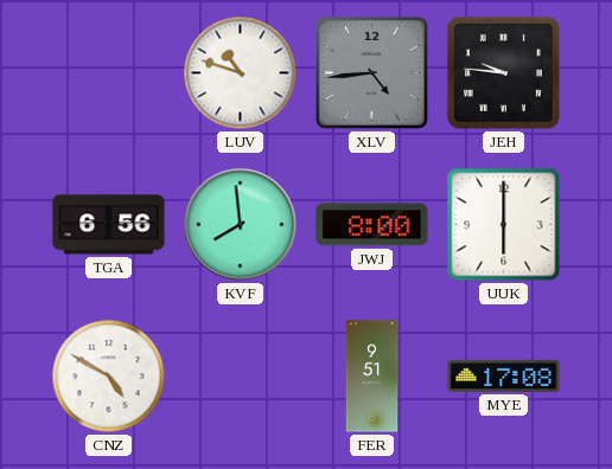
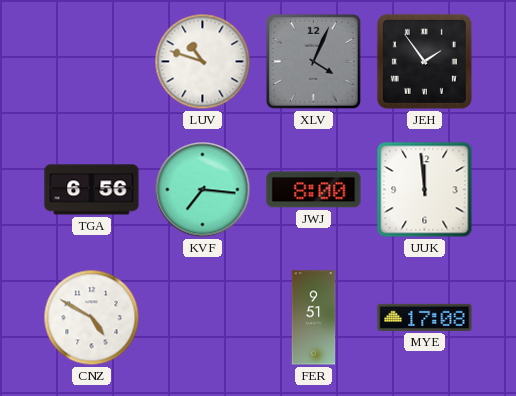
XLV: 4:44 -> 4:04 (313, 61)
JEH: 9:46 -> 1:54 (424, 61)
KVF: 7:59 -> 7:16 (203, 190)
UUK: 6:00 -> 11:59 (425, 190)
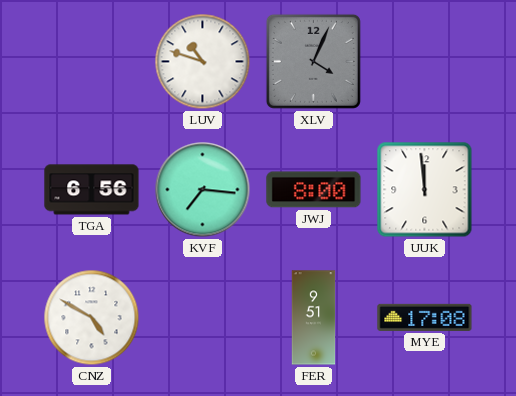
JEH: 1:54 -> none (424, 61)
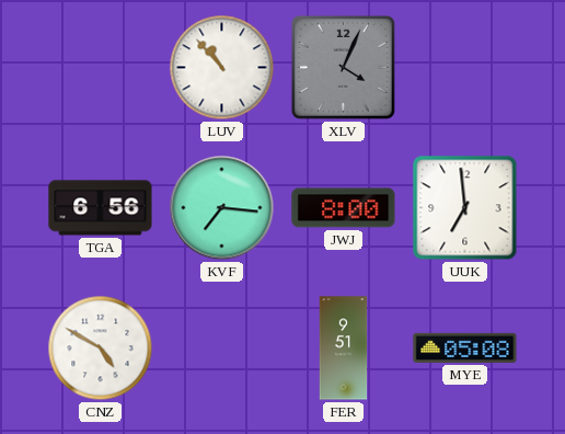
LUV: 10:48 -> 10:53 (222, 68)
UUK: 11:59 -> 6:59 (465, 208)
MYE: 17:08 -> 05:08 (465, 347)
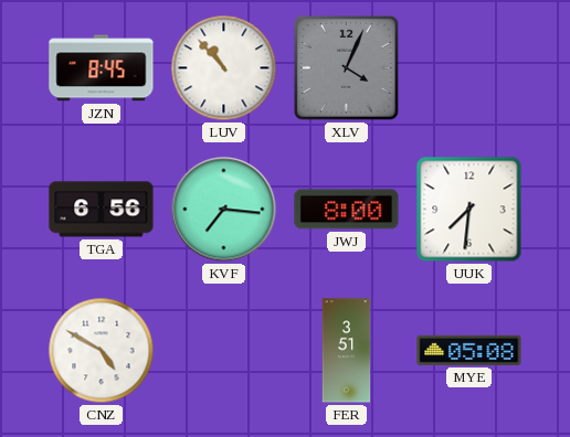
JZN: none -> 8:45 (102, 68)
UUK: 6:59 -> 7:31 (469, 210)
FER: 9:51 -> 3:51 (347, 351)
